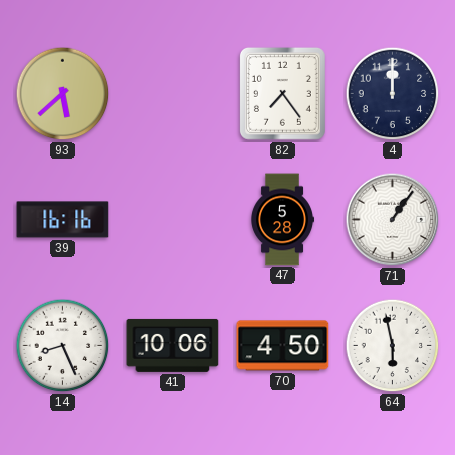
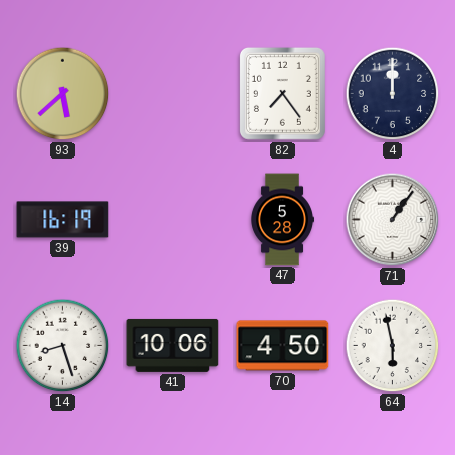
39: 16:16 -> 16:19 (63, 220)
14: 8:26 -> 8:27 (63, 346)
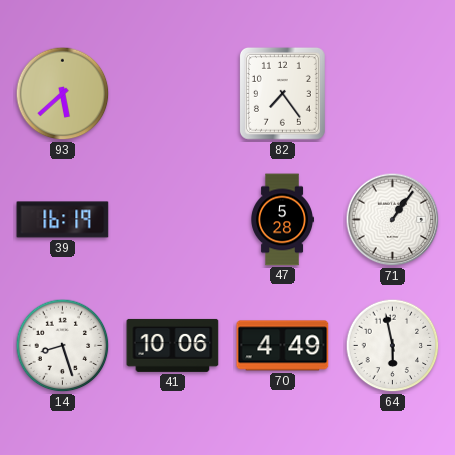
4: 12:00 -> none (393, 94)
70: 4:50 -> 4:49 (283, 346)
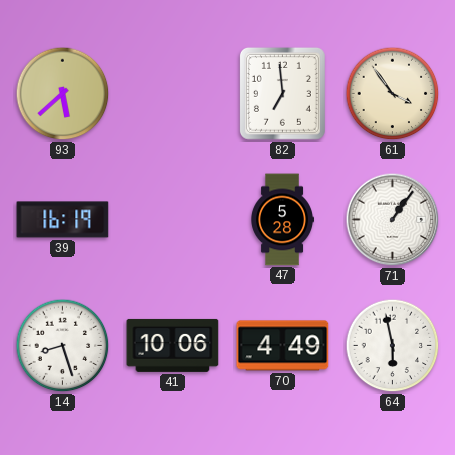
82: 7:24 -> 6:59 (282, 93)
61: none -> 3:54 (393, 94)
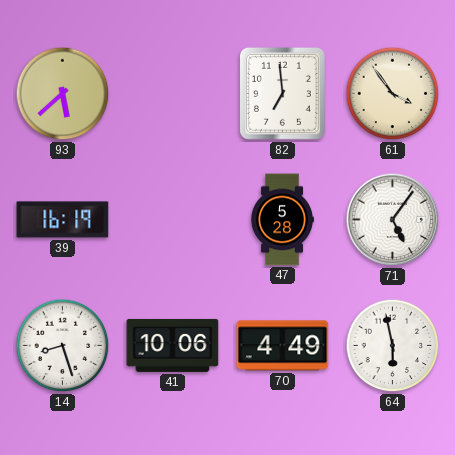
71: 1:06 -> 5:06 (393, 220)
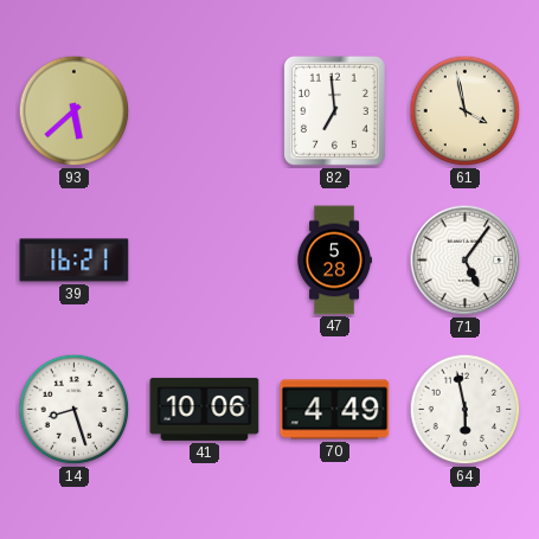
61: 3:54 -> 3:58 (466, 111)
39: 16:19 -> 16:21 (75, 261)
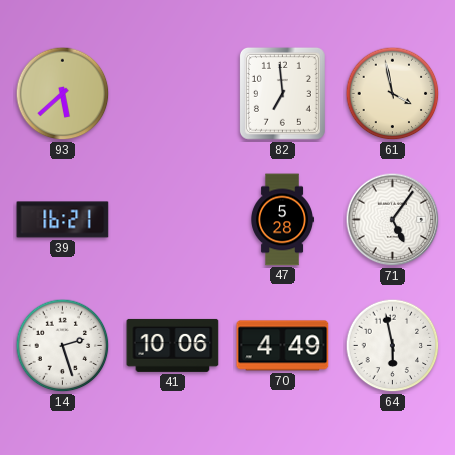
14: 8:27 -> 2:27 (63, 346)
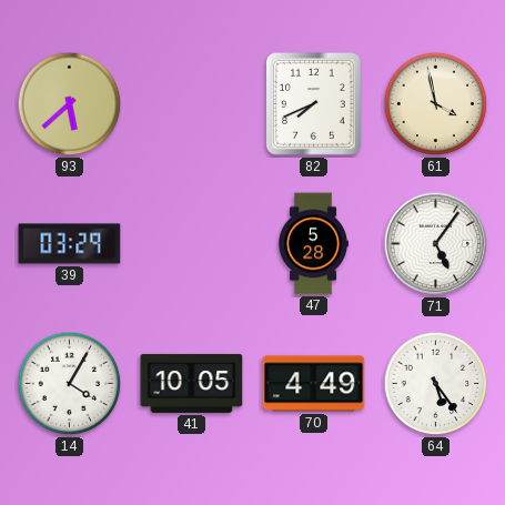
82: 6:59 -> 7:41 (313, 103)
39: 16:21 -> 03:29 (70, 244)
14: 2:27 -> 4:05 (70, 384)
41: 10:06 -> 10:05 (192, 383)
64: 5:58 -> 5:24 (436, 384)
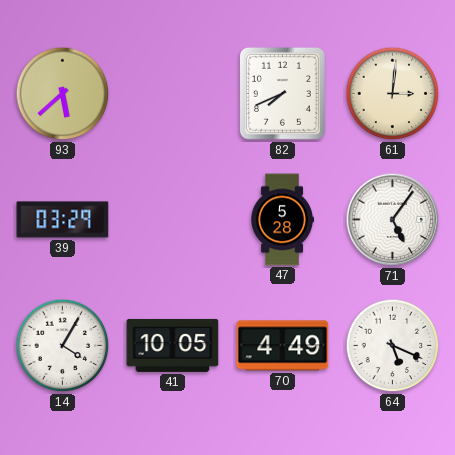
61: 3:58 -> 3:01 (393, 94)
64: 5:24 -> 5:19 (393, 346)
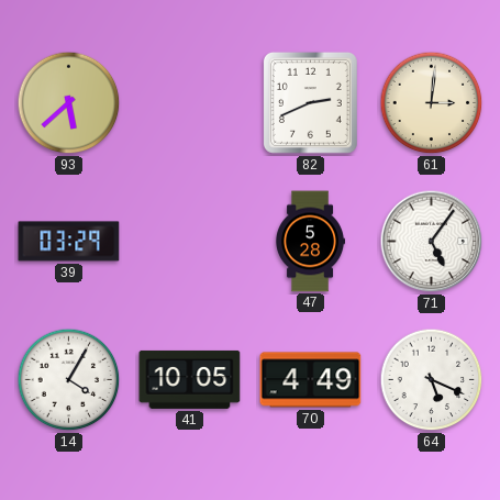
82: 7:41 -> 2:41 (310, 102)
